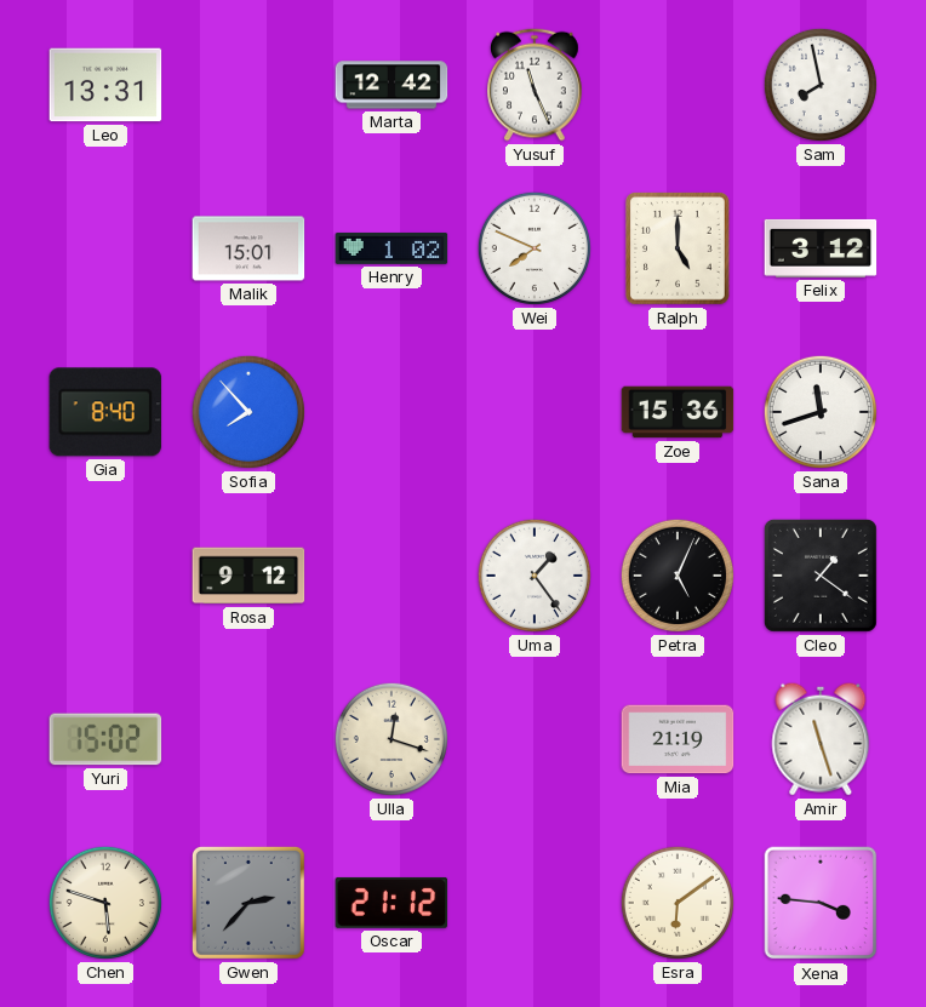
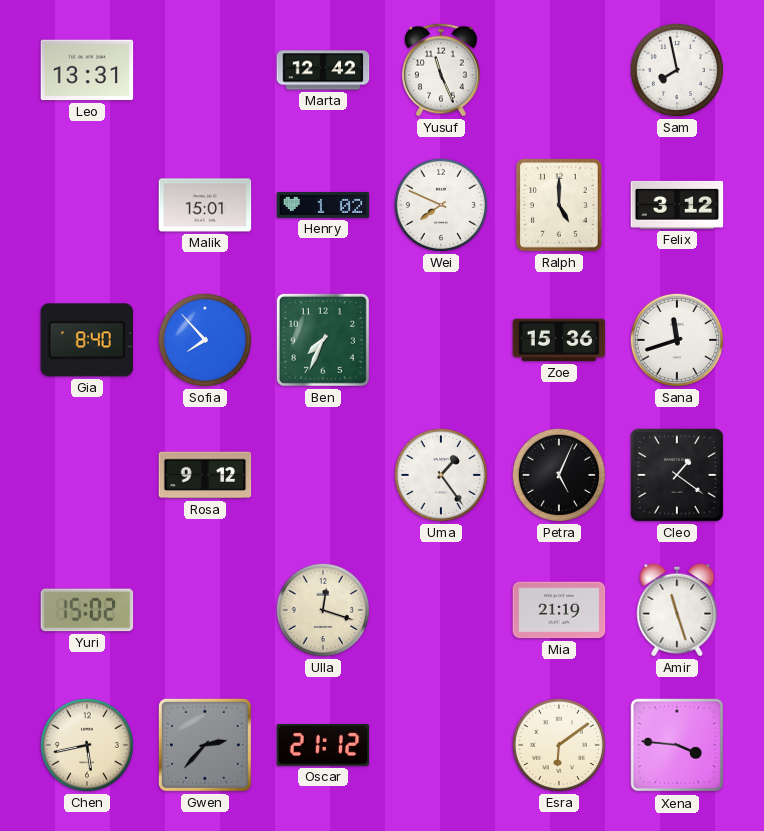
Ben: none -> 7:34 (323, 340)
Chen: 5:48 -> 5:43 (87, 745)
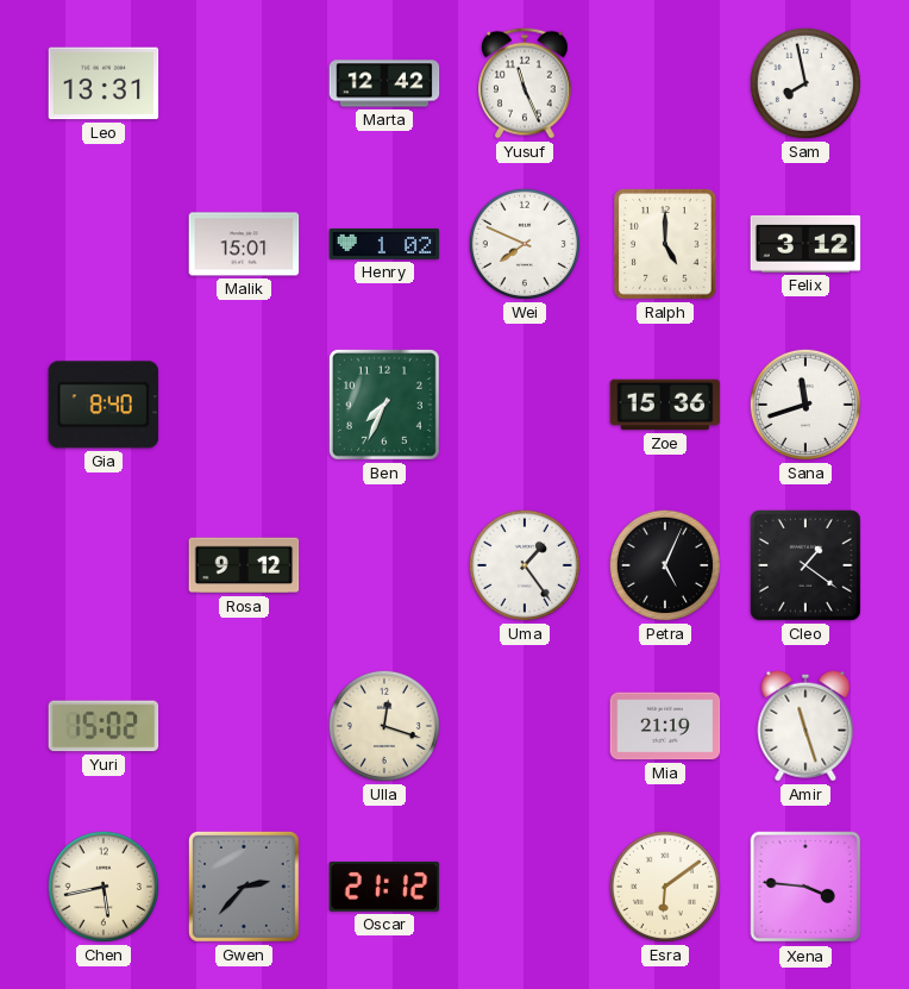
Sofia: 7:53 -> none (205, 340)
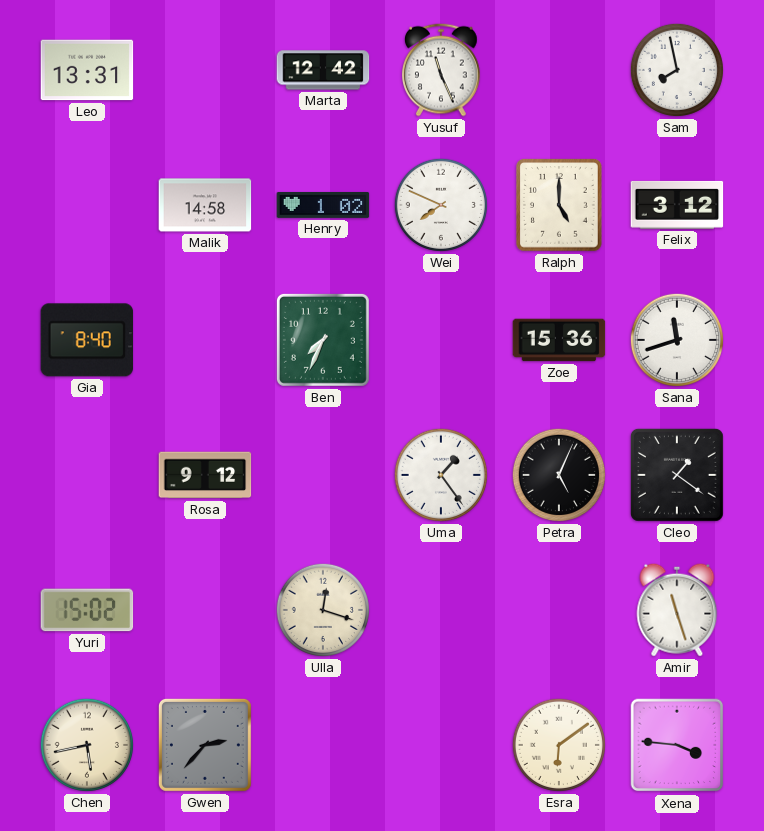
Malik: 15:01 -> 14:58 (205, 205)
Mia: 21:19 -> none (665, 726)
Oscar: 21:12 -> none (384, 887)
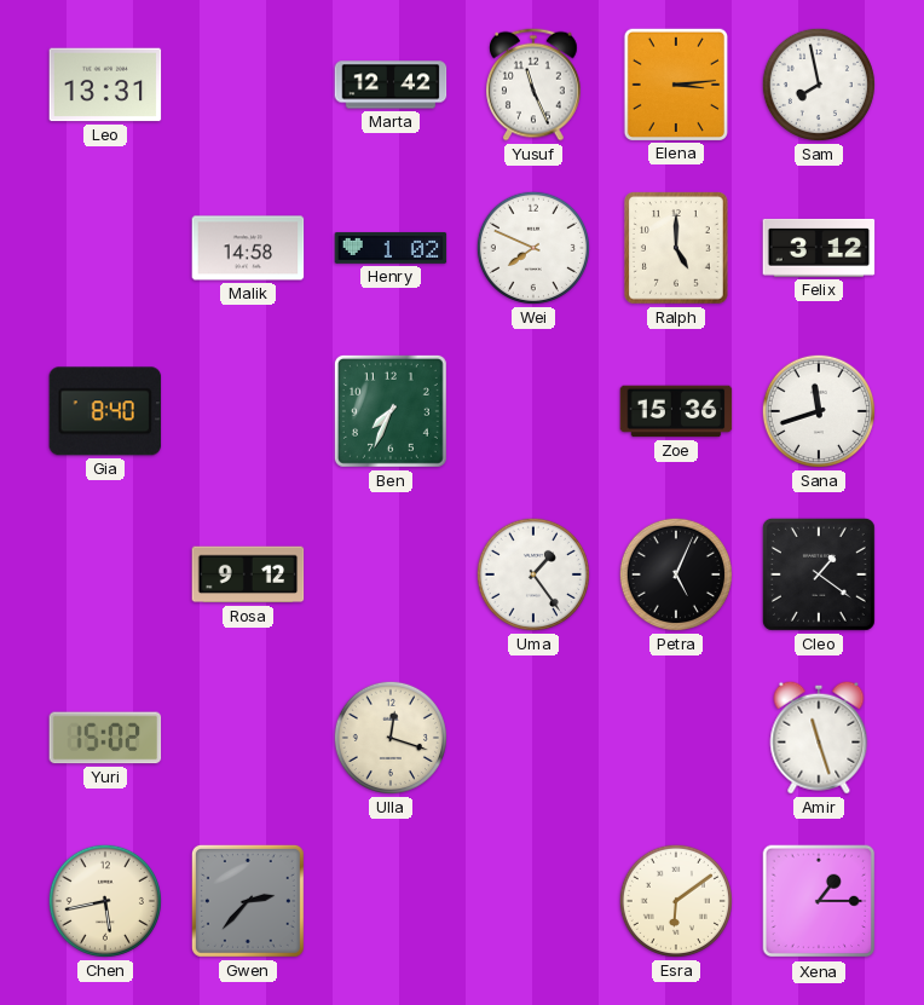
Elena: none -> 3:14 (675, 83)
Xena: 3:46 -> 1:15 (819, 901)
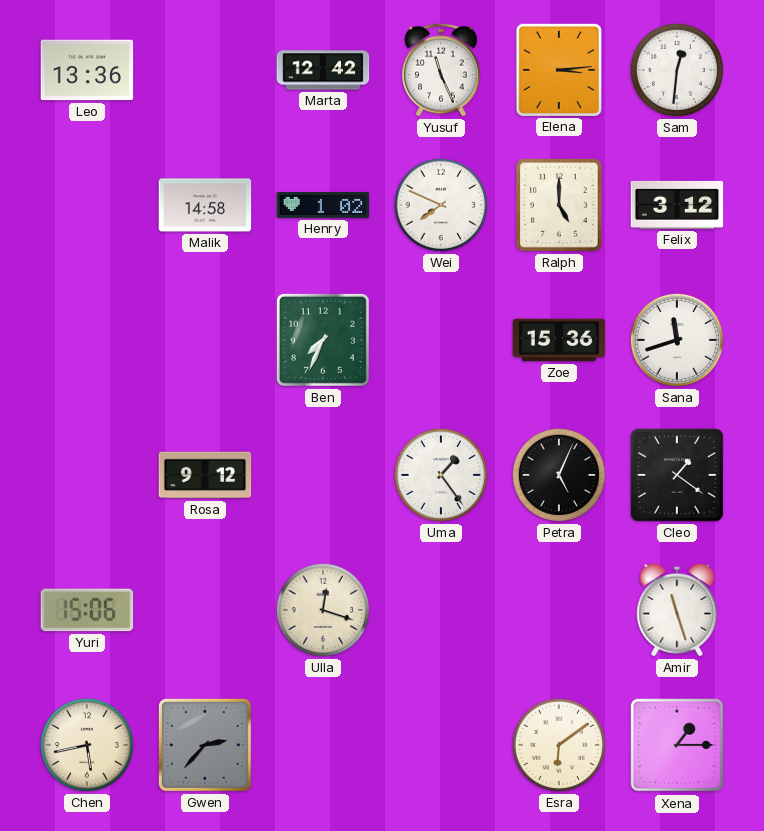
Leo: 13:31 -> 13:36 (87, 70)
Sam: 7:58 -> 12:31 (677, 70)
Gia: 8:40 -> none (105, 411)
Yuri: 15:02 -> 15:06 (87, 610)
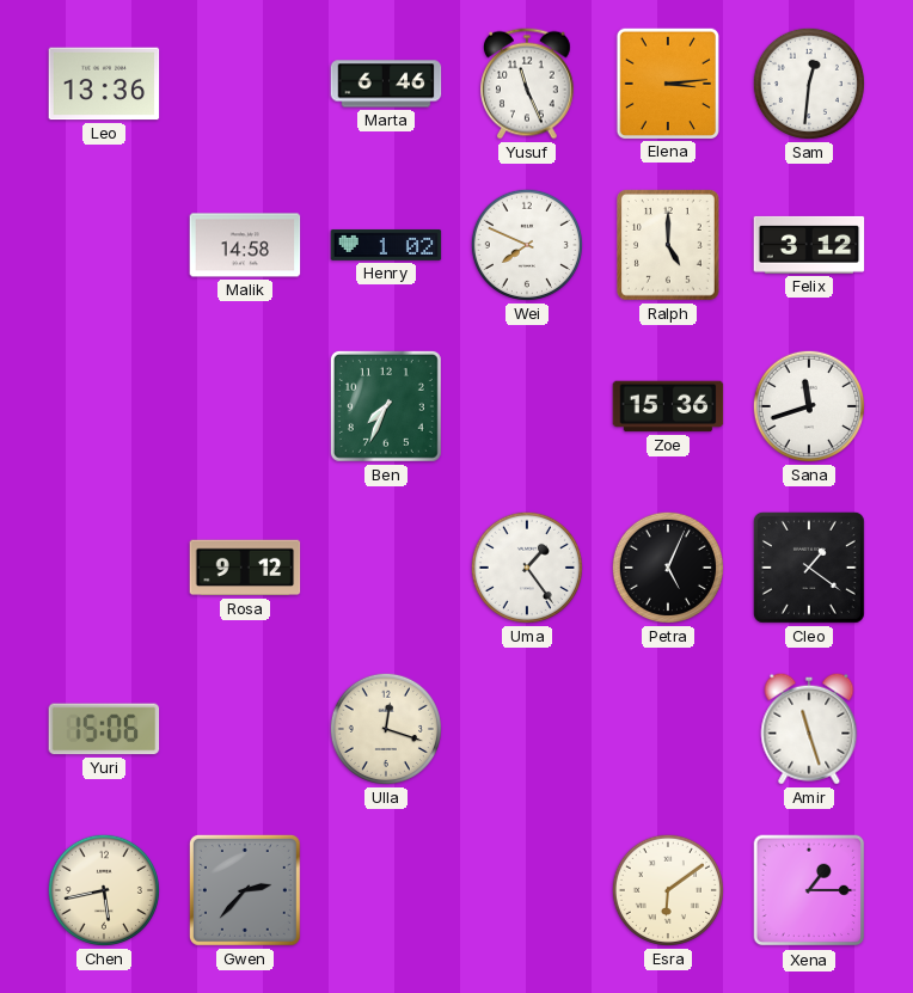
Marta: 12:42 -> 6:46 (386, 84)
